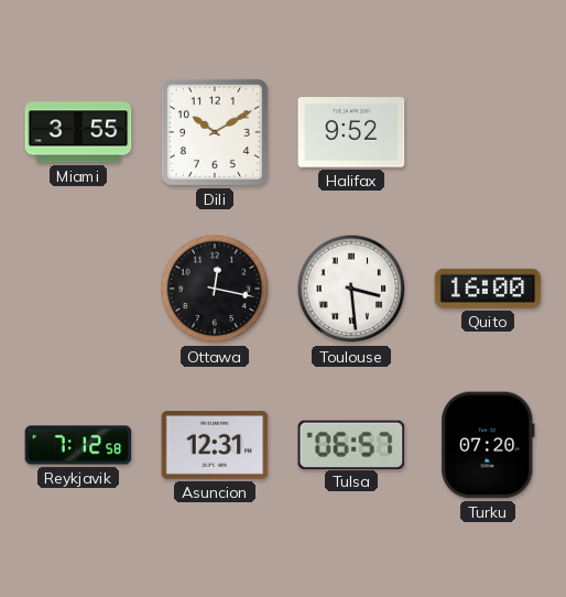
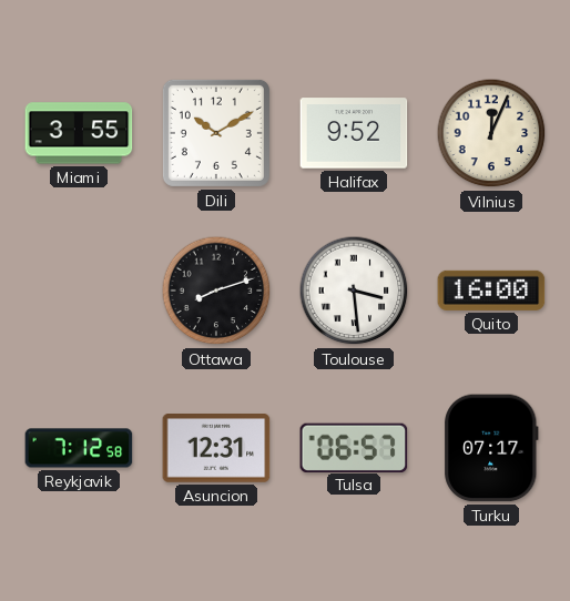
Vilnius: none -> 12:04 (491, 133)
Ottawa: 12:17 -> 8:12 (216, 291)
Turku: 07:20 -> 07:17 (491, 448)
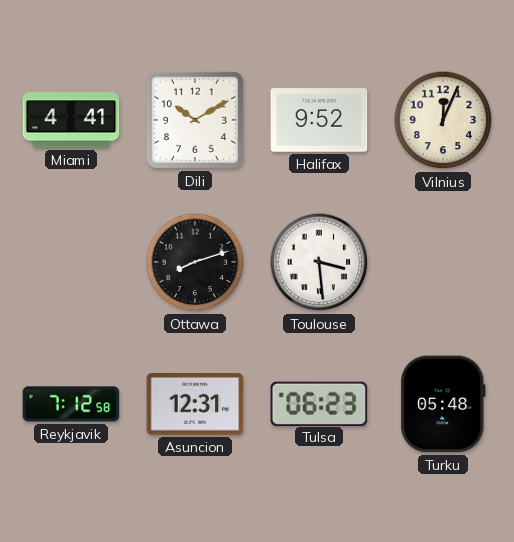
Miami: 3:55 -> 4:41 (71, 120)
Quito: 16:00 -> none (491, 291)
Tulsa: 06:57 -> 06:23 (319, 403)
Turku: 07:17 -> 05:48 (443, 404)
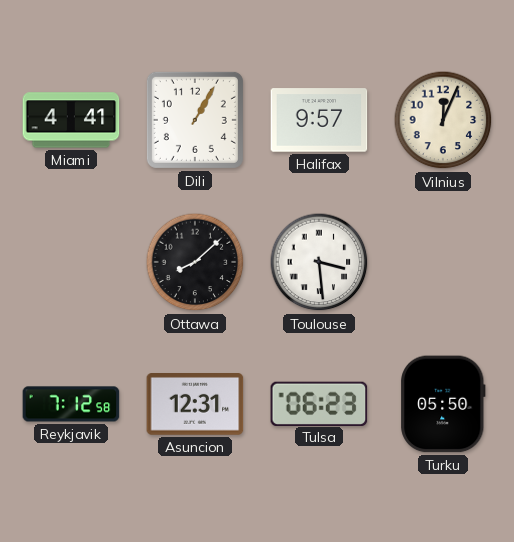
Dili: 10:10 -> 1:05 (195, 120)
Halifax: 9:52 -> 9:57 (319, 120)
Ottawa: 8:12 -> 8:08 (195, 262)
Turku: 05:48 -> 05:50 (443, 404)
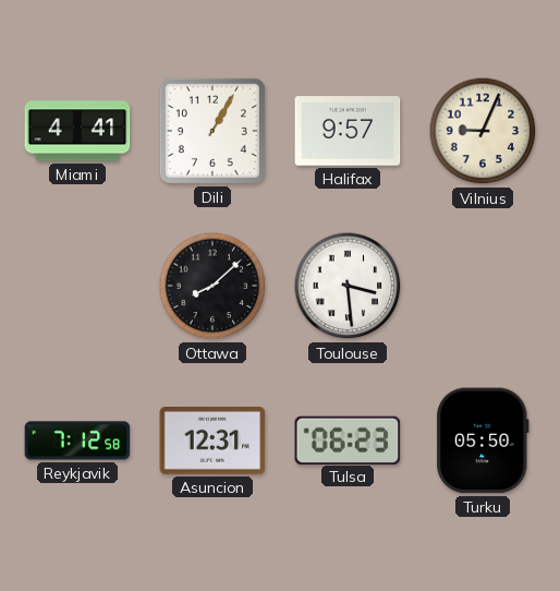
Vilnius: 12:04 -> 9:04 (483, 131)
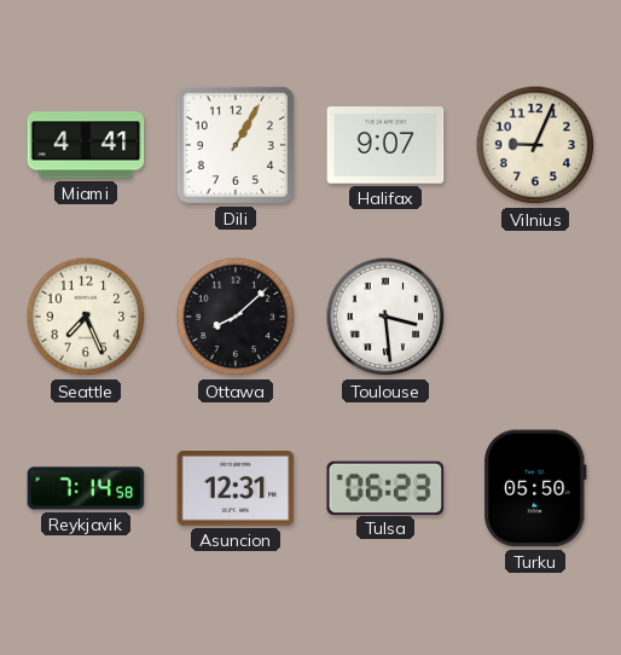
Halifax: 9:57 -> 9:07 (385, 145)
Seattle: none -> 7:26 (86, 317)
Reykjavik: 7:12 -> 7:14 (86, 488)
